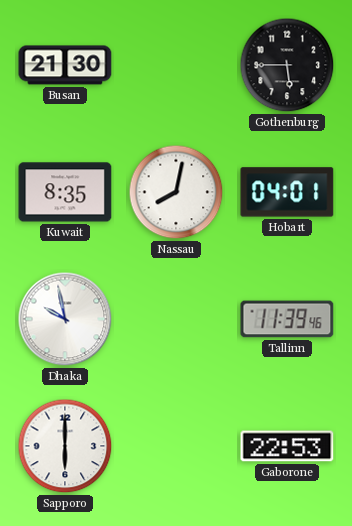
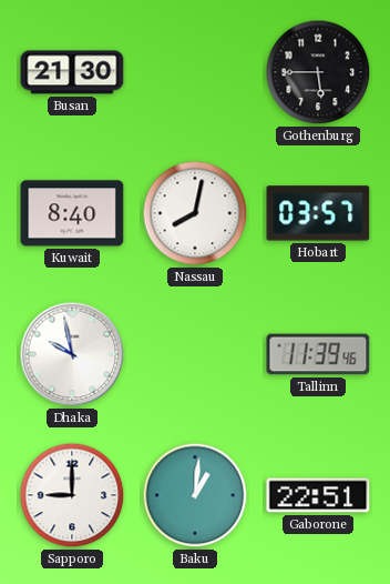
Kuwait: 8:35 -> 8:40 (72, 213)
Hobart: 04:01 -> 03:57 (318, 213)
Sapporo: 6:00 -> 9:00 (72, 495)
Baku: none -> 1:01 (195, 495)
Gaborone: 22:53 -> 22:51 (318, 495)
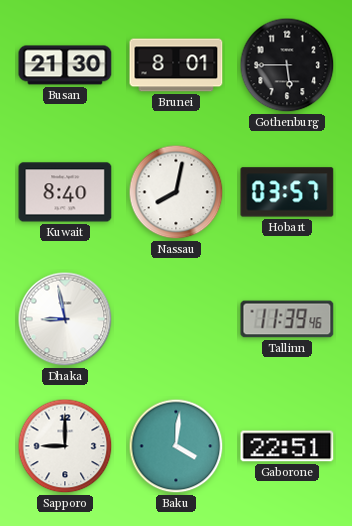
Brunei: none -> 8:01 (176, 65)
Dhaka: 9:58 -> 8:58 (65, 319)
Baku: 1:01 -> 4:01 (176, 446)
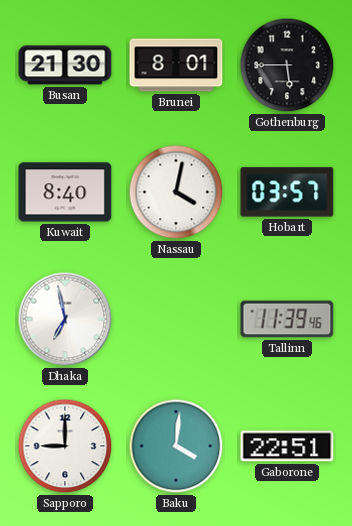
Nassau: 8:02 -> 4:02 (176, 192)
Dhaka: 8:58 -> 6:58 (65, 319)
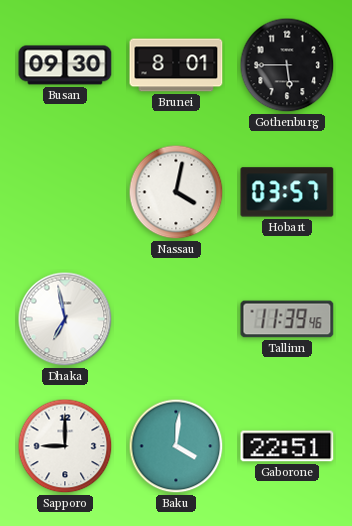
Busan: 21:30 -> 09:30 (65, 65)
Kuwait: 8:40 -> none (65, 192)
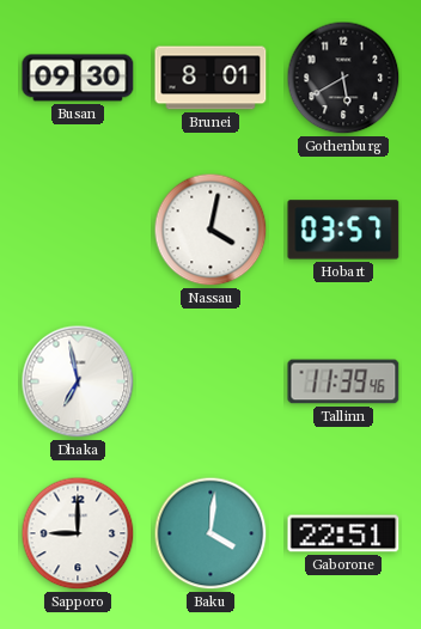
Gothenburg: 5:45 -> 5:40 (343, 78)
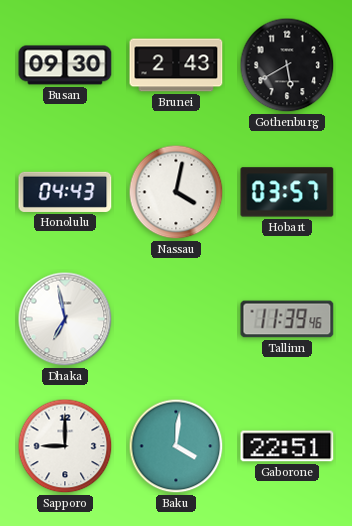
Brunei: 8:01 -> 2:43 (176, 65)
Honolulu: none -> 04:43 (65, 192)
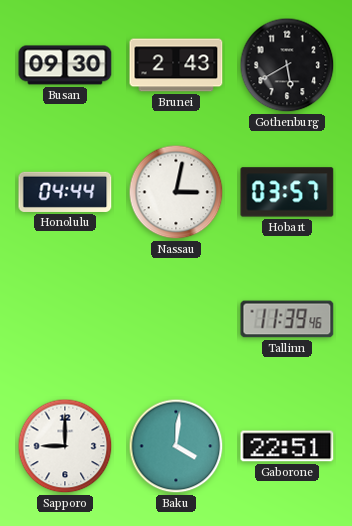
Honolulu: 04:43 -> 04:44 (65, 192)
Nassau: 4:02 -> 3:02 (176, 192)
Dhaka: 6:58 -> none (65, 319)
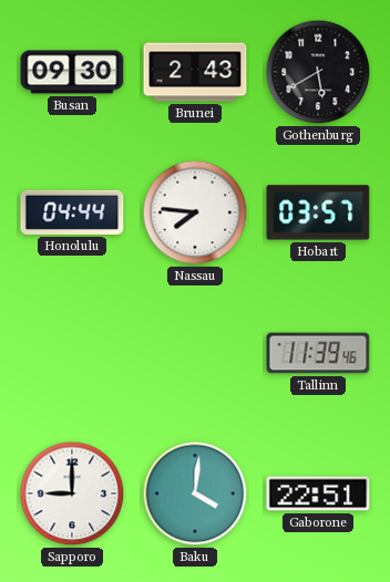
Nassau: 3:02 -> 7:46 (195, 212)
